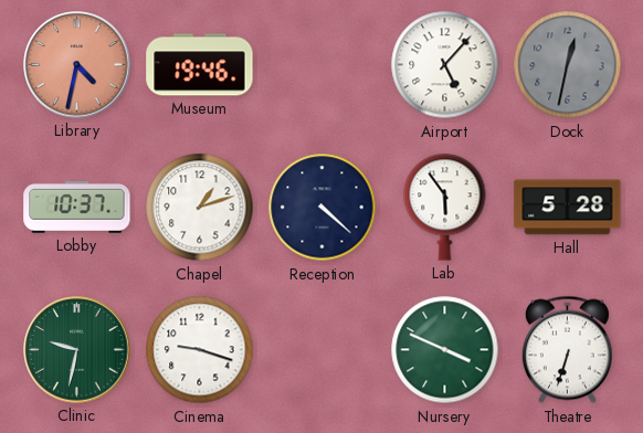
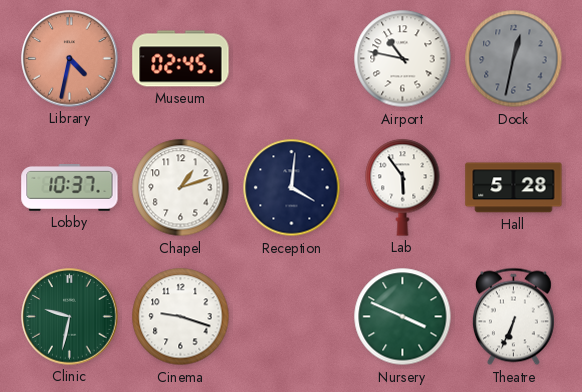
Museum: 19:46 -> 02:45 (181, 59)
Airport: 5:07 -> 10:47 (403, 59)
Reception: 4:22 -> 4:01 (292, 188)
Theatre: 6:33 -> 6:34 (513, 317)
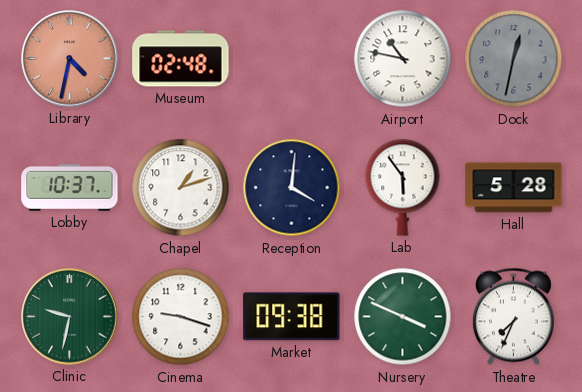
Museum: 02:45 -> 02:48 (181, 59)
Market: none -> 09:38 (292, 317)
Theatre: 6:34 -> 7:34 (513, 317)
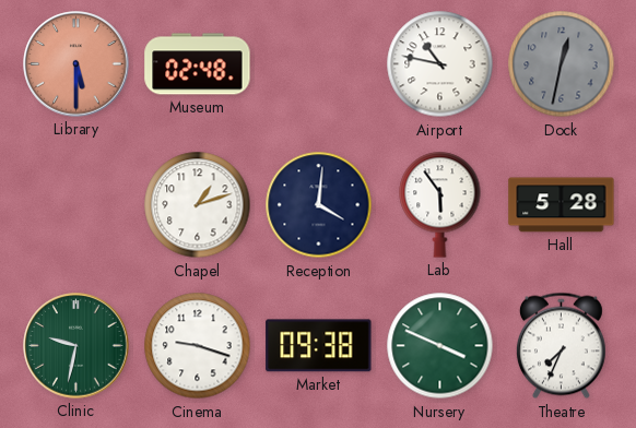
Library: 4:32 -> 5:30 (76, 64)
Lobby: 10:37 -> none (70, 188)
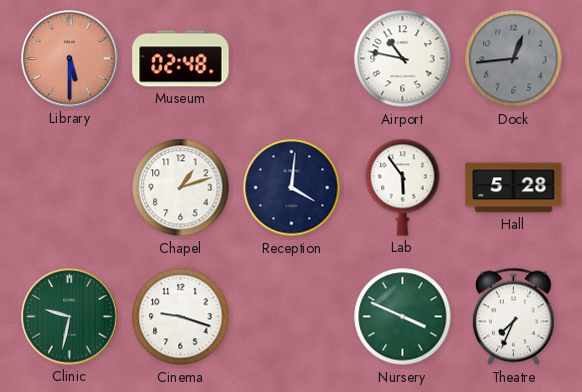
Dock: 12:32 -> 12:44 (514, 59)
Market: 09:38 -> none (319, 346)
